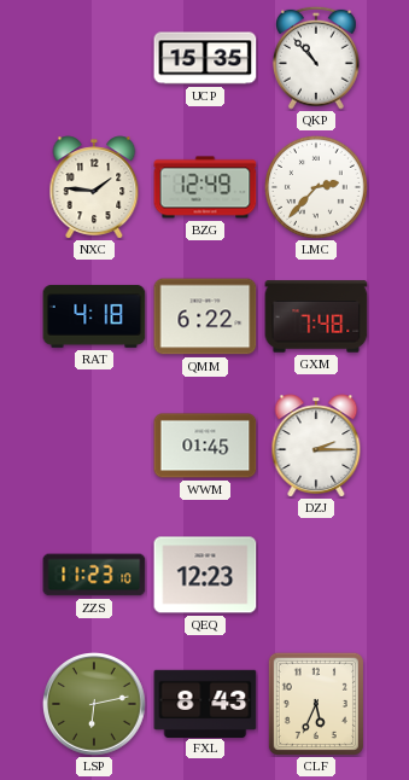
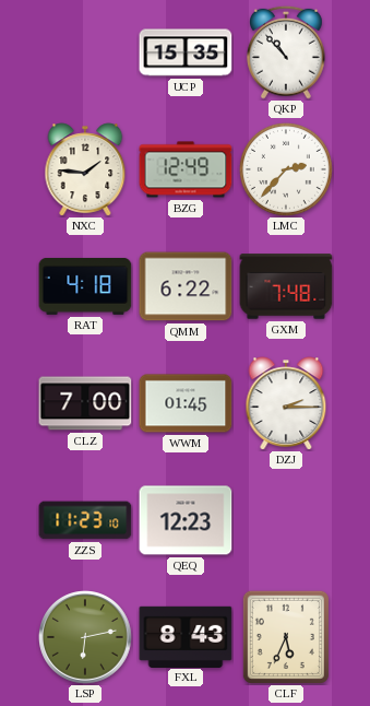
CLZ: none -> 7:00 (85, 403)
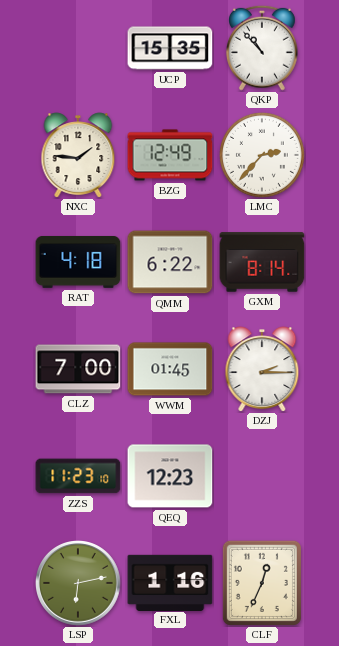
GXM: 7:48 -> 8:14 (262, 262)
FXL: 8:43 -> 1:16 (170, 582)
CLF: 5:34 -> 12:34 (262, 583)
